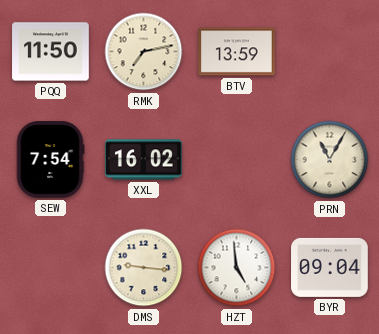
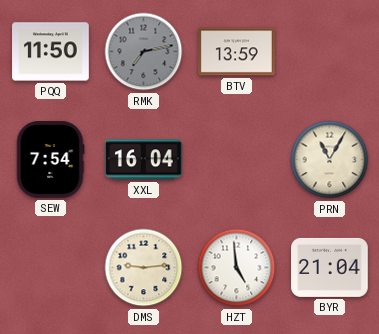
RMK dial: cream -> grey (144, 52)
XXL: 16:02 -> 16:04 (144, 160)
DMS: 9:16 -> 9:14 (144, 268)
BYR: 09:04 -> 21:04 (330, 267)
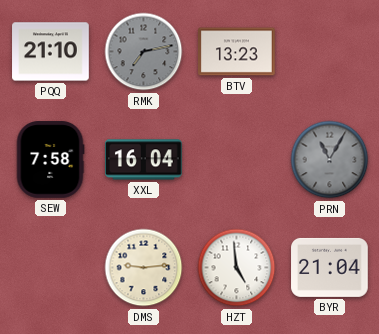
PQQ: 11:50 -> 21:10 (51, 52)
BTV: 13:59 -> 13:23 (237, 52)
SEW: 7:54 -> 7:58 (50, 160)
PRN dial: cream -> grey (330, 160)
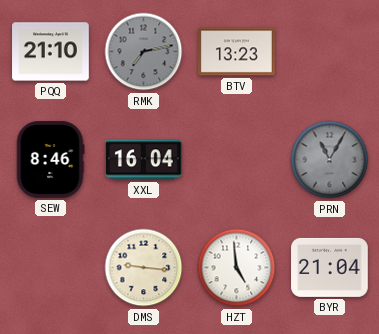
SEW: 7:58 -> 8:46 (50, 160)
DMS: 9:14 -> 9:16 (144, 268)
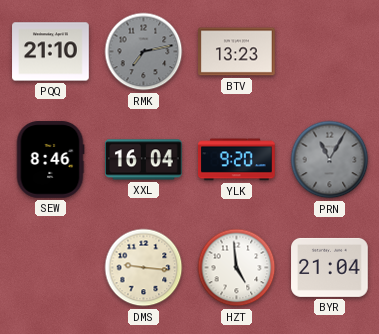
YLK: none -> 9:20 (237, 160)
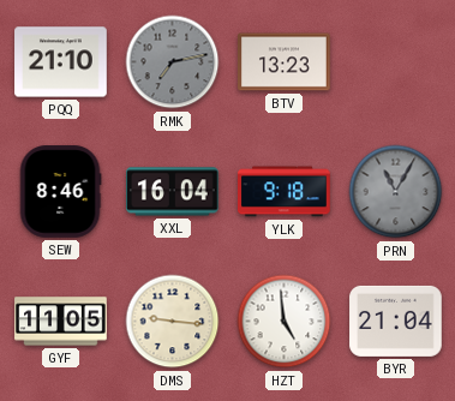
YLK: 9:20 -> 9:18 (285, 192)
GYF: none -> 11:05 (61, 322)
